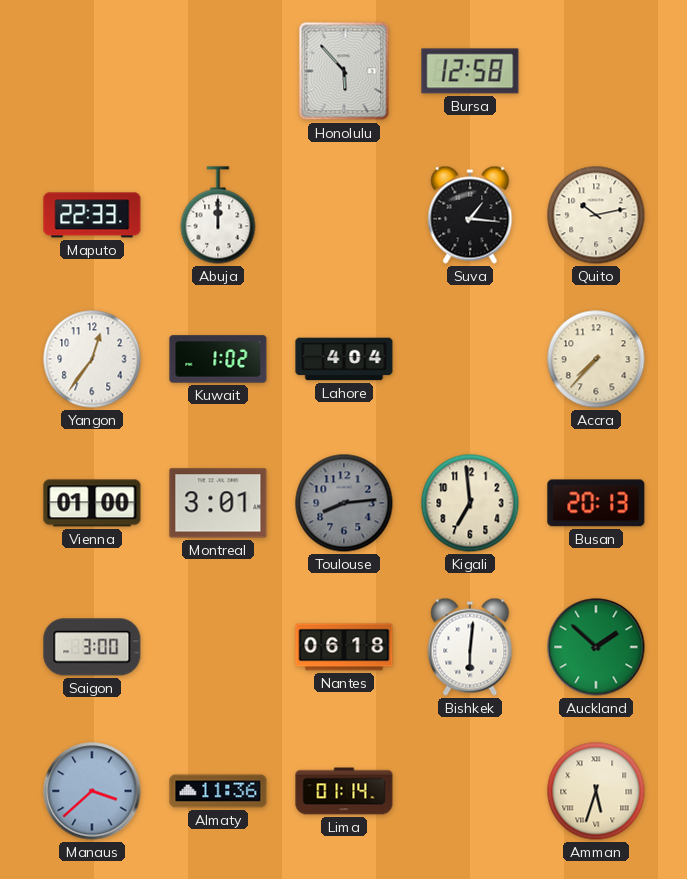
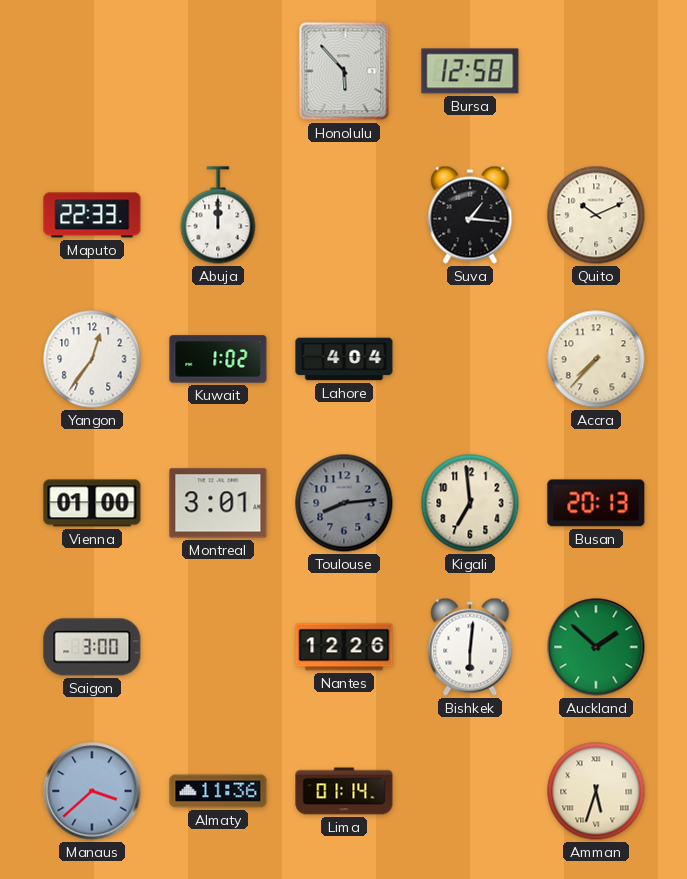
Quito: 10:13 -> 10:11 (596, 215)
Nantes: 06:18 -> 12:26 (344, 647)
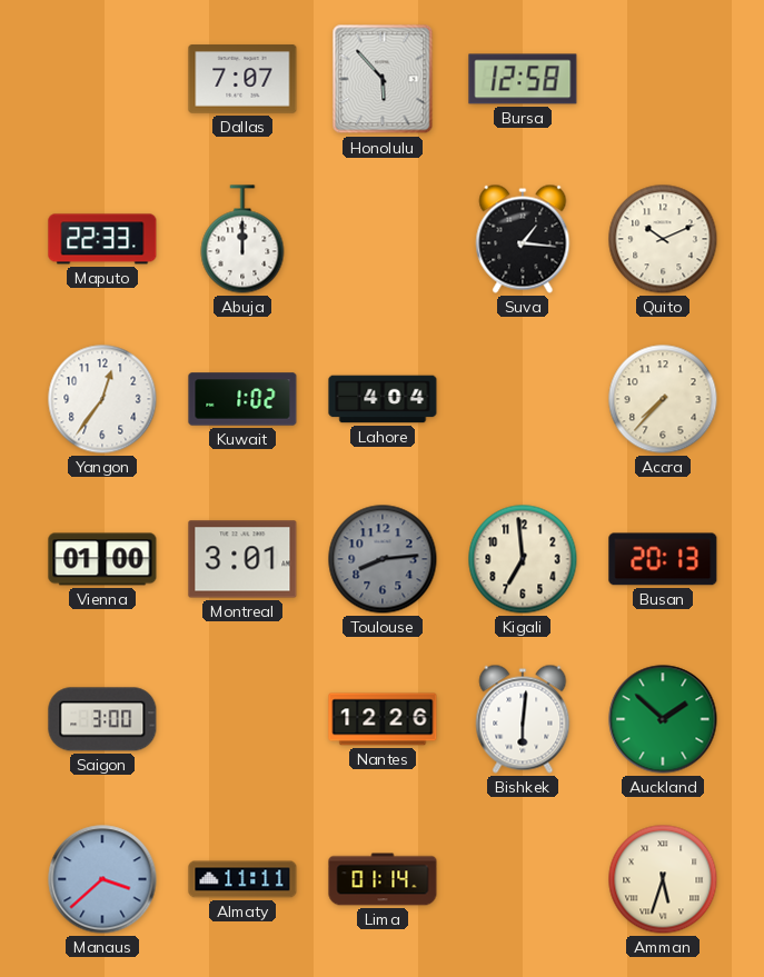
Dallas: none -> 7:07 (242, 79)
Almaty: 11:36 -> 11:11 (242, 879)
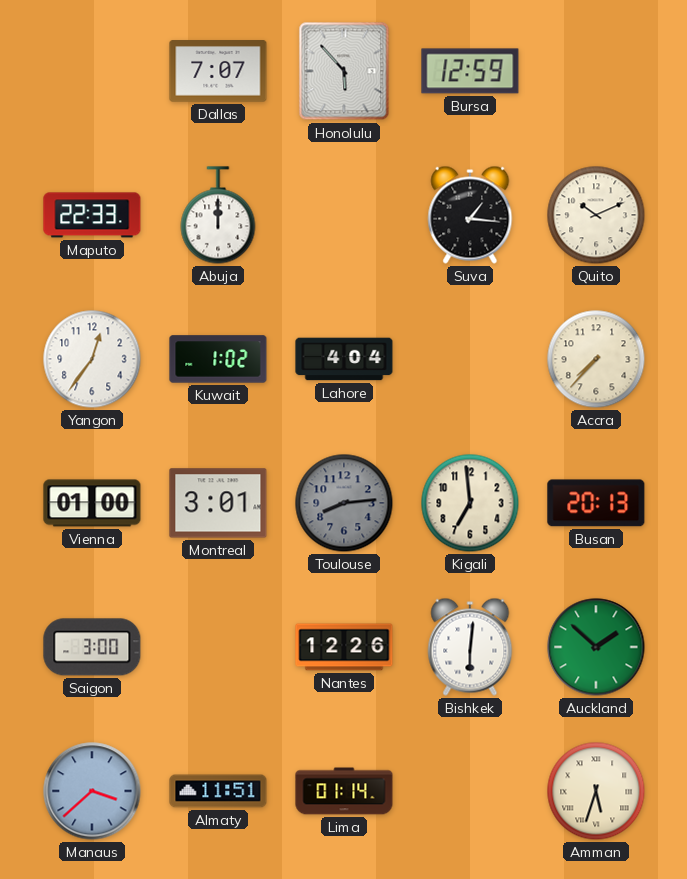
Bursa: 12:58 -> 12:59 (470, 71)
Almaty: 11:11 -> 11:51 (218, 791)
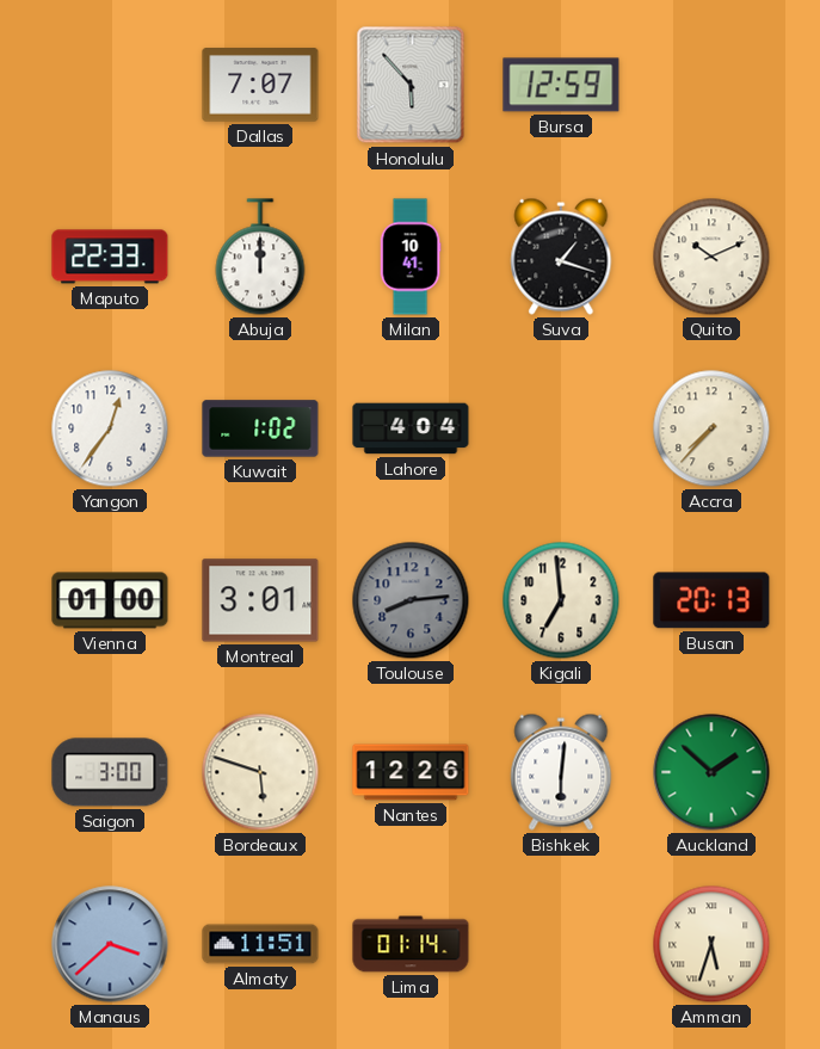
Milan: none -> 10:41 (411, 257)
Suva: 1:16 -> 1:18 (561, 257)
Bordeaux: none -> 5:48 (260, 772)
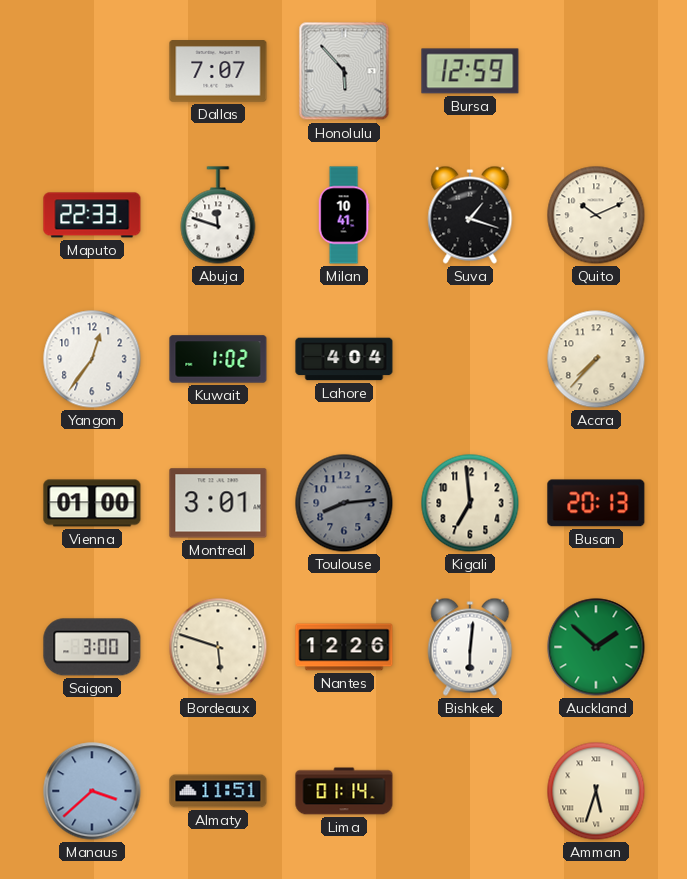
Abuja: 12:00 -> 11:48 (218, 215)
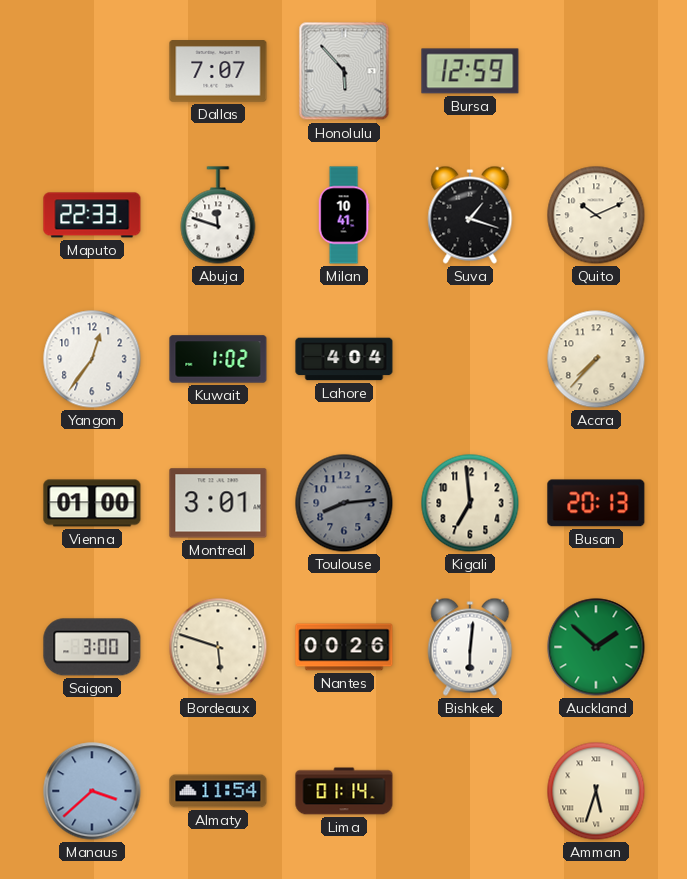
Nantes: 12:26 -> 00:26 (344, 647)
Almaty: 11:51 -> 11:54 (218, 791)
